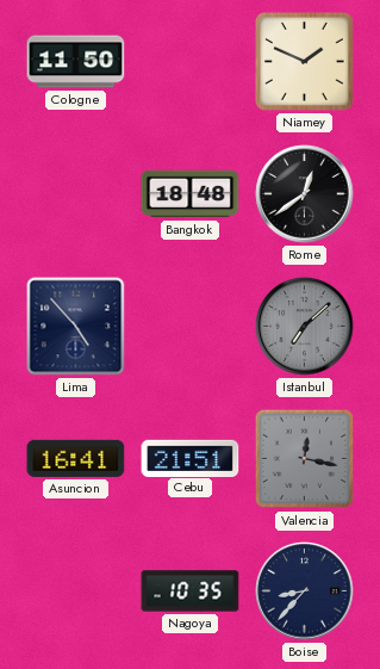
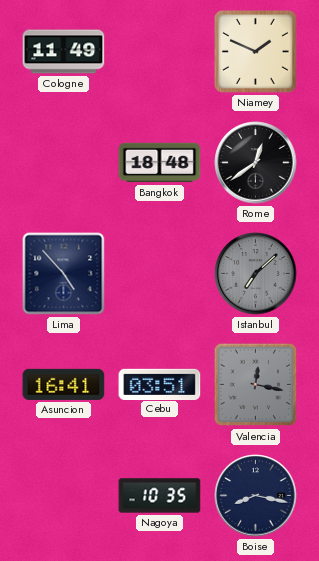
Cologne: 11:50 -> 11:49 (64, 52)
Cebu: 21:51 -> 03:51 (160, 384)
Boise: 8:37 -> 8:17 (256, 496)
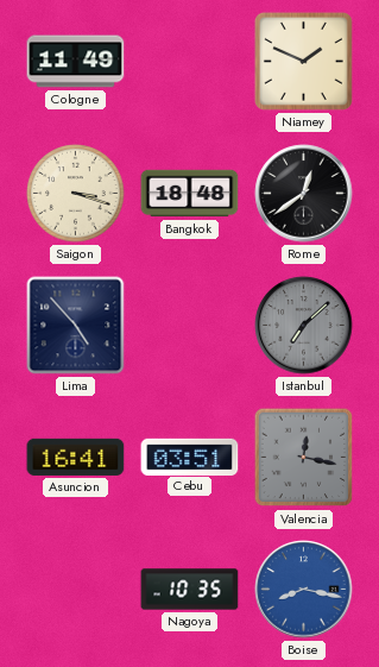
Saigon: none -> 3:18 (76, 194)
Boise dial: navy -> blue (304, 590)
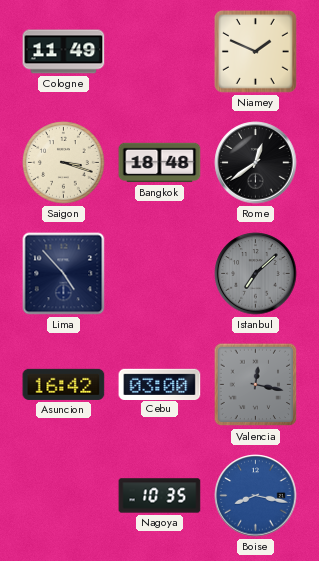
Asuncion: 16:41 -> 16:42 (64, 384)
Cebu: 03:51 -> 03:00 (160, 384)
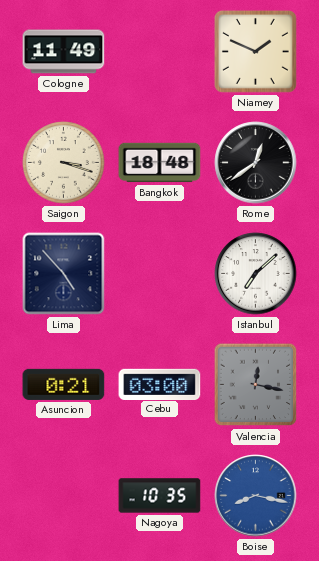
Istanbul dial: grey -> white (256, 274)
Asuncion: 16:42 -> 0:21 (64, 384)
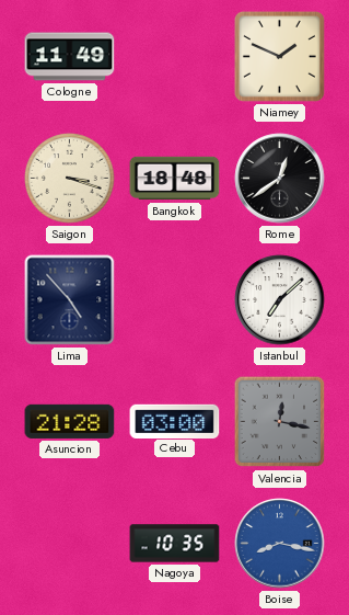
Asuncion: 0:21 -> 21:28 (70, 421)
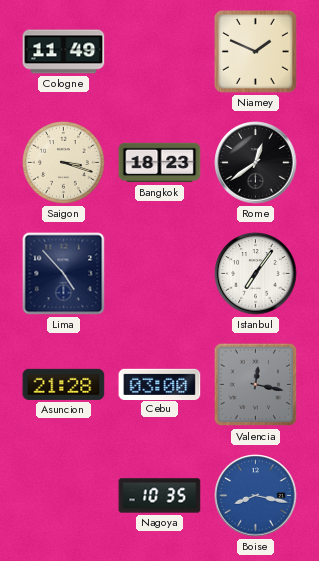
Bangkok: 18:48 -> 18:23 (160, 163)
Istanbul: 7:08 -> 7:06 (256, 274)
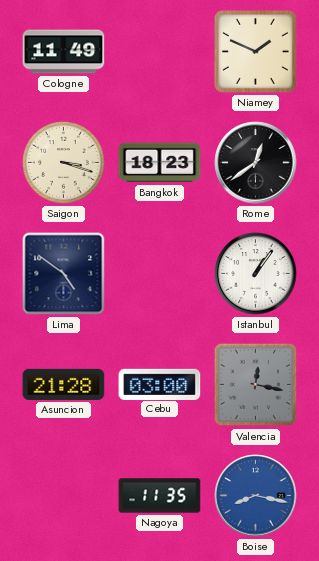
Lima: 4:53 -> 4:51 (64, 274)
Istanbul: 7:06 -> 1:06 (256, 274)
Nagoya: 10:35 -> 11:35 (160, 496)
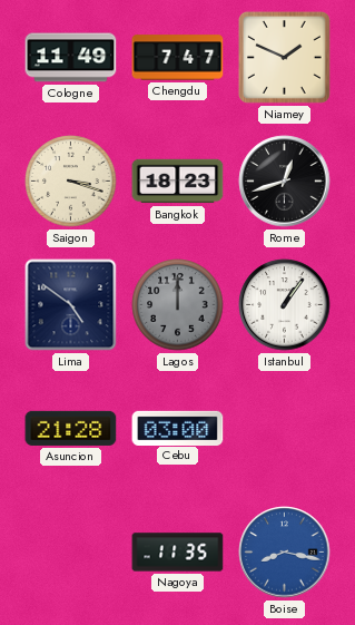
Chengdu: none -> 7:47 (178, 58)
Rome: 12:39 -> 12:42 (285, 182)
Lagos: none -> 12:00 (178, 305)
Valencia: 12:17 -> none (256, 385)
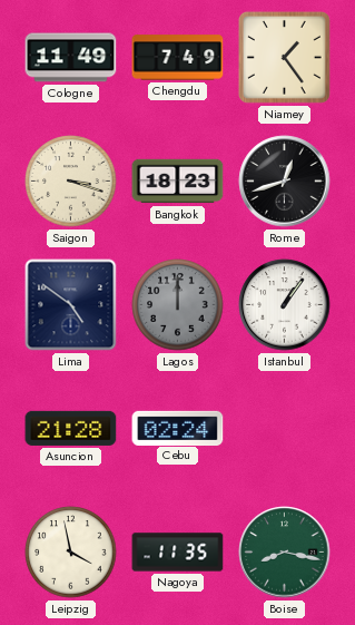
Chengdu: 7:47 -> 7:49 (178, 58)
Niamey: 1:49 -> 1:24 (284, 57)
Cebu: 03:00 -> 02:24 (178, 428)
Leipzig: none -> 3:58 (71, 553)
Boise dial: blue -> green (285, 553)
